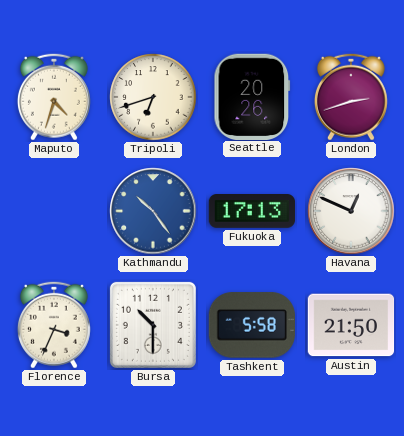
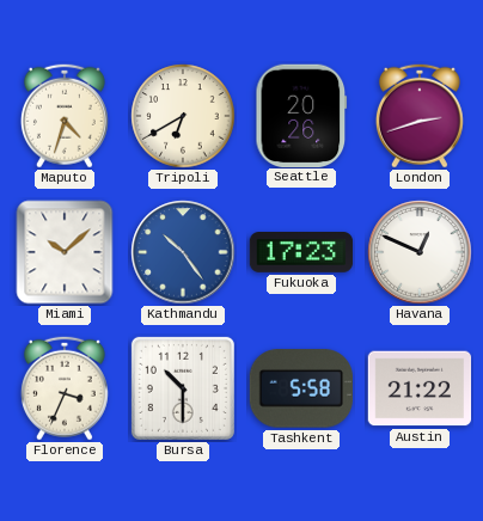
Tripoli: 6:42 -> 6:40 (183, 116)
Miami: none -> 10:08 (65, 252)
Fukuoka: 17:13 -> 17:23 (301, 253)
Austin: 21:50 -> 21:22 (420, 388)
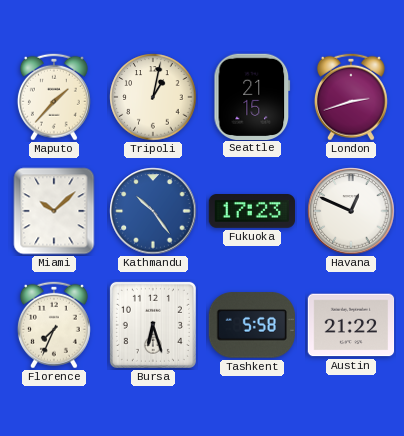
Maputo: 4:33 -> 1:37 (54, 97)
Tripoli: 6:40 -> 1:02 (153, 97)
Seattle: 20:26 -> 21:15 (252, 96)
Florence: 3:34 -> 7:34 (54, 325)
Bursa: 10:30 -> 6:27 (153, 325)
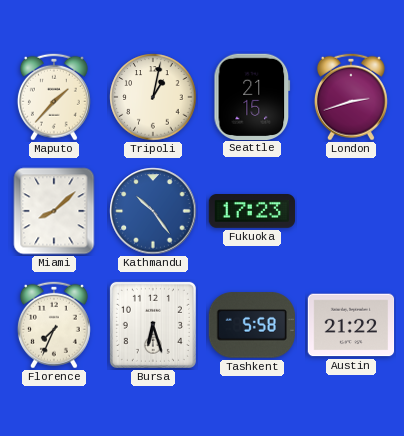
Miami: 10:08 -> 8:08 (54, 211)
Havana: 12:49 -> none (351, 211)
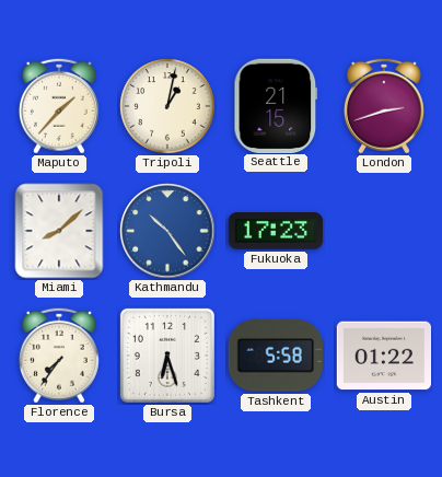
Florence: 7:34 -> 7:36 (59, 356)
Austin: 21:22 -> 01:22 (384, 356)
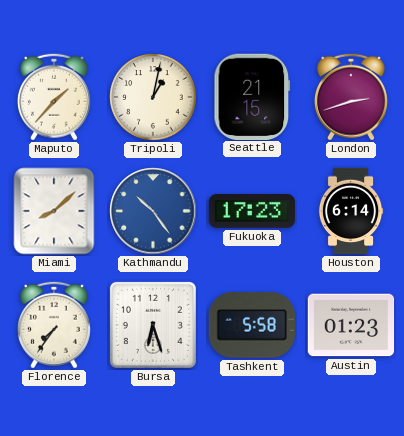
Houston: none -> 6:14 (351, 211)
Austin: 01:22 -> 01:23 (351, 325)
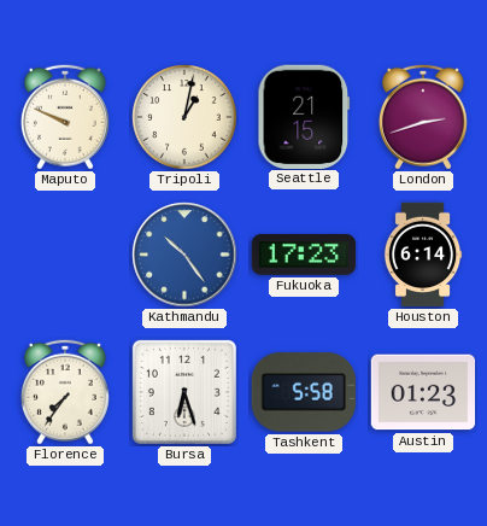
Maputo: 1:37 -> 9:49 (65, 117)
Miami: 8:08 -> none (54, 211)
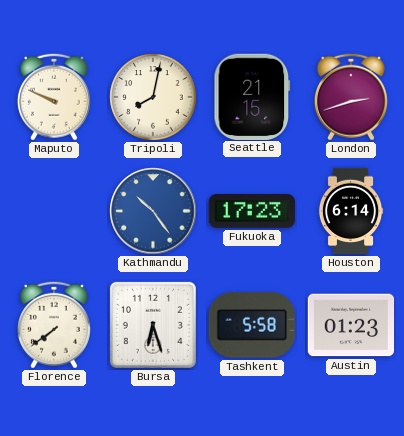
Tripoli: 1:02 -> 8:02 (153, 97)
Florence: 7:36 -> 7:39 (54, 325)
